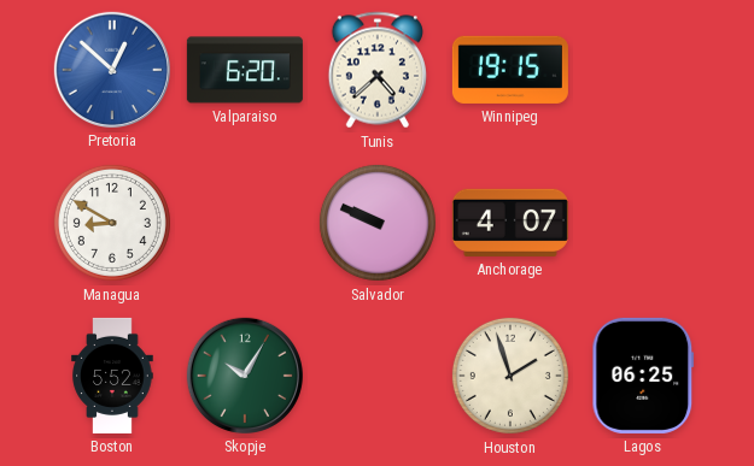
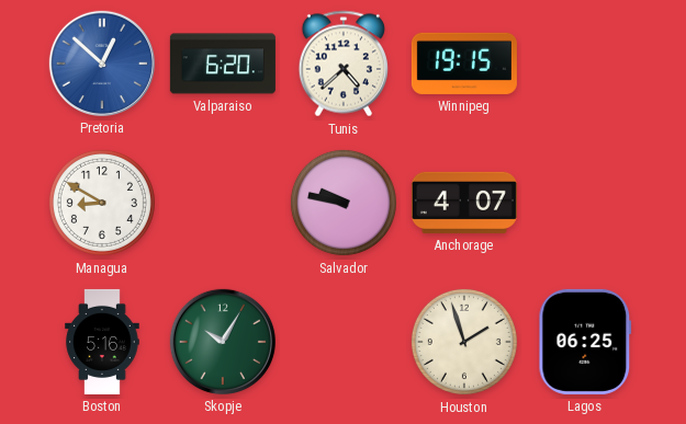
Salvador: 9:49 -> 9:47 (344, 203)
Boston: 5:52 -> 5:16 (102, 342)
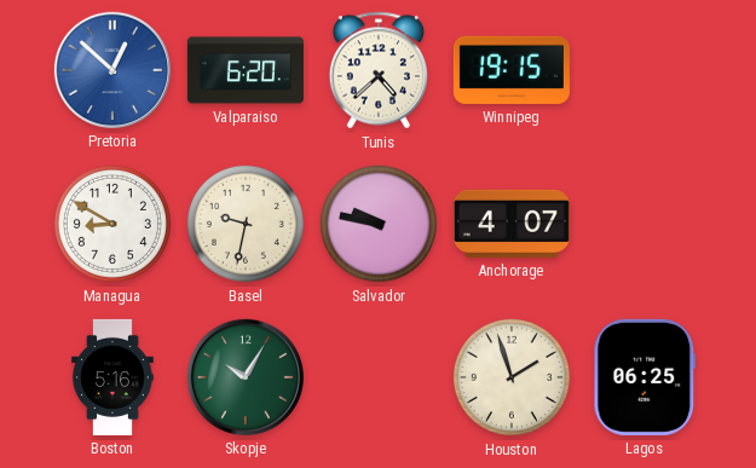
Basel: none -> 9:32 (246, 224)
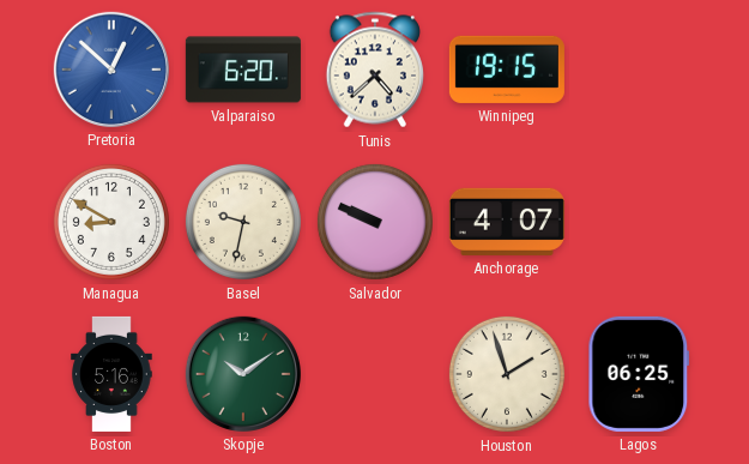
Salvador: 9:47 -> 9:49 (375, 222)
Skopje: 10:05 -> 10:09 (243, 374)
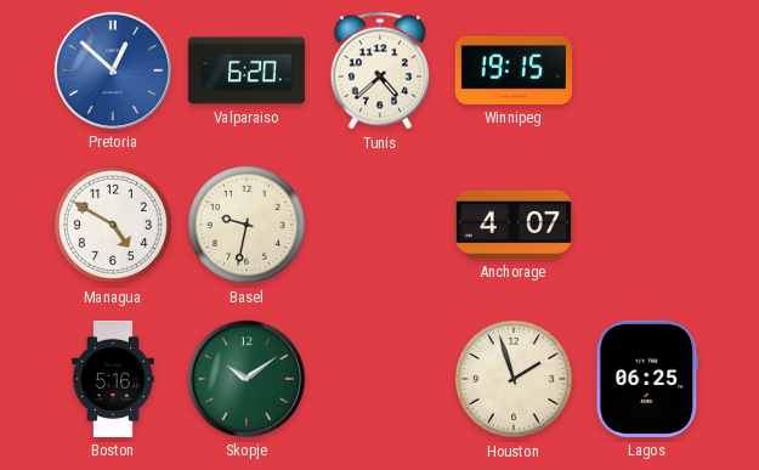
Managua: 8:50 -> 4:50 (113, 225)
Salvador: 9:49 -> none (375, 222)
